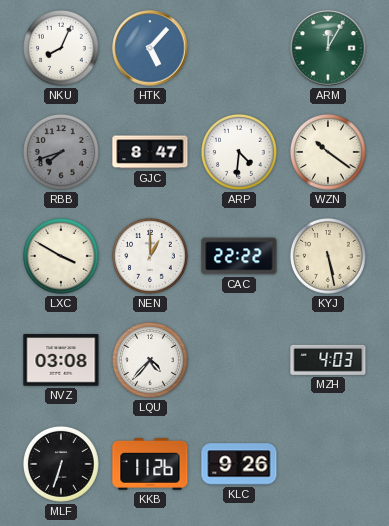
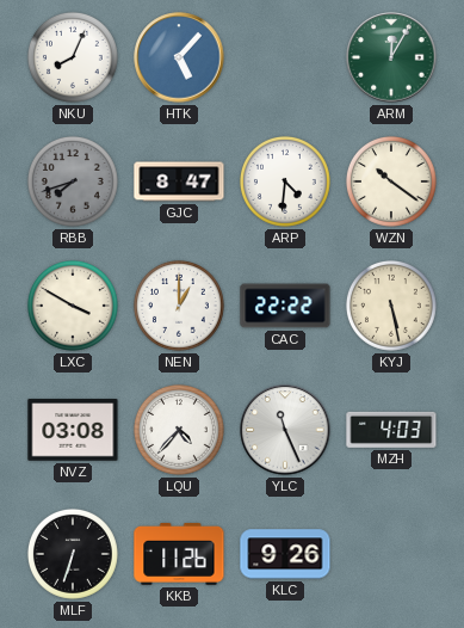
YLC: none -> 11:26 (285, 430)
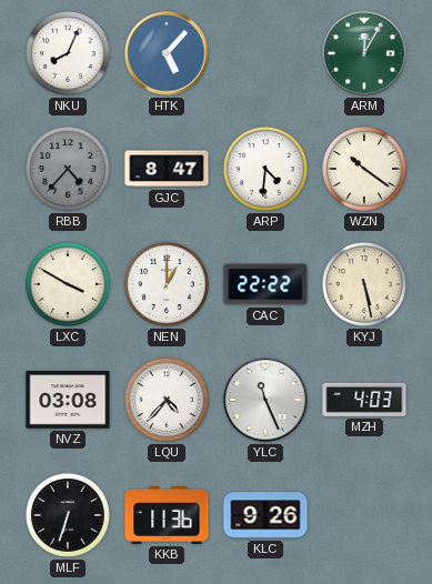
RBB: 7:42 -> 4:37 (68, 169)
KKB: 11:26 -> 11:36 (167, 515)
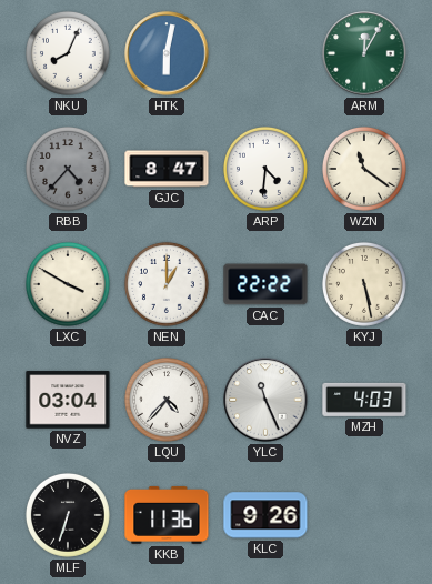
HTK: 5:07 -> 6:02 (167, 53)
WZN: 10:21 -> 11:21 (364, 169)
NVZ: 03:08 -> 03:04 (68, 400)
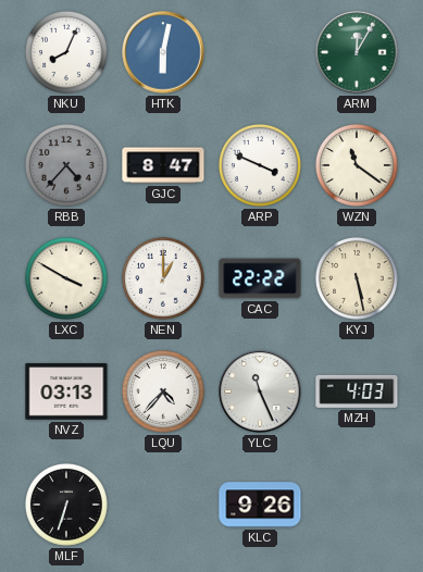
ARP: 4:31 -> 3:49 (260, 165)
NVZ: 03:04 -> 03:13 (66, 391)
KKB: 11:36 -> none (167, 515)
